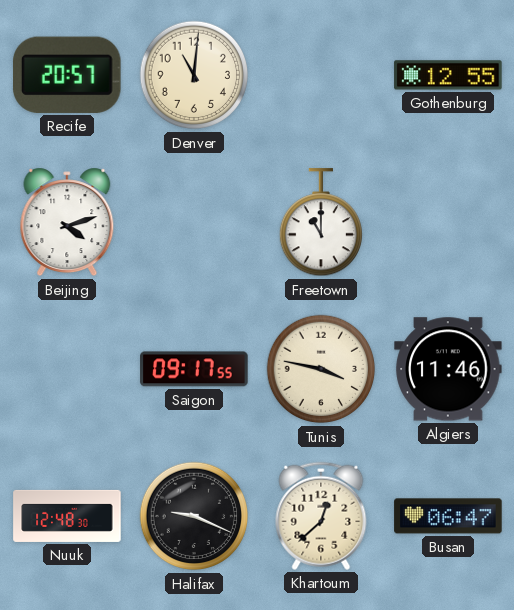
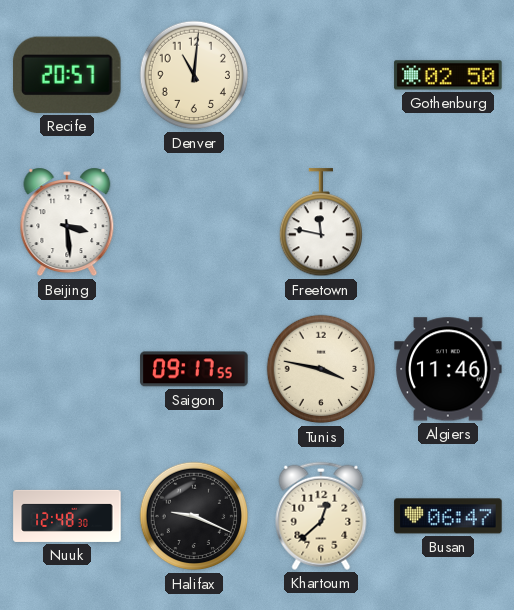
Gothenburg: 12:55 -> 02:50 (448, 75)
Beijing: 4:12 -> 3:29 (67, 222)
Freetown: 11:00 -> 11:47 (320, 223)
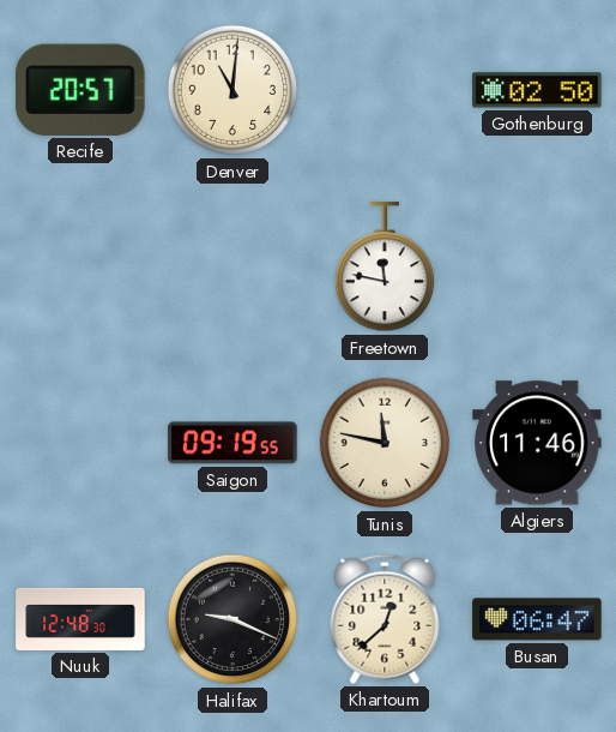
Beijing: 3:29 -> none (67, 222)
Saigon: 09:17 -> 09:19 (232, 443)
Tunis: 3:47 -> 11:47 (385, 443)
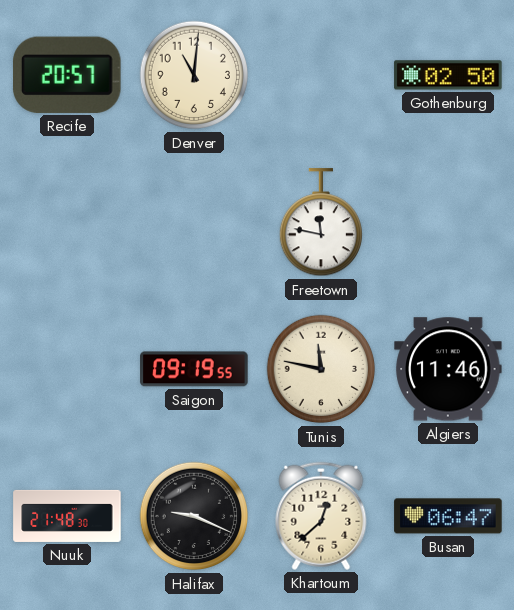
Nuuk: 12:48 -> 21:48 (67, 516)
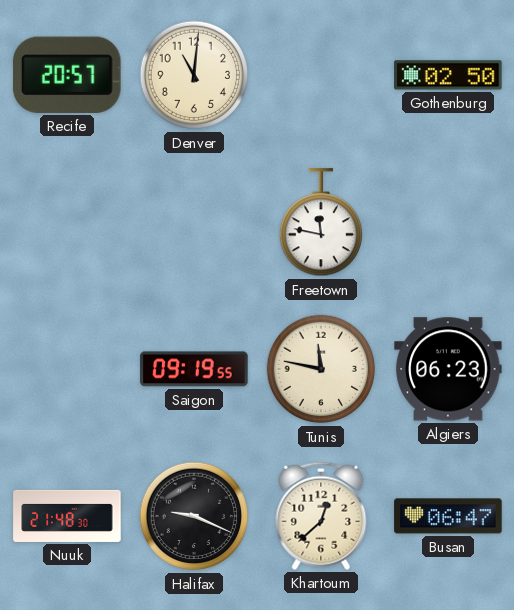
Algiers: 11:46 -> 06:23 (448, 369)
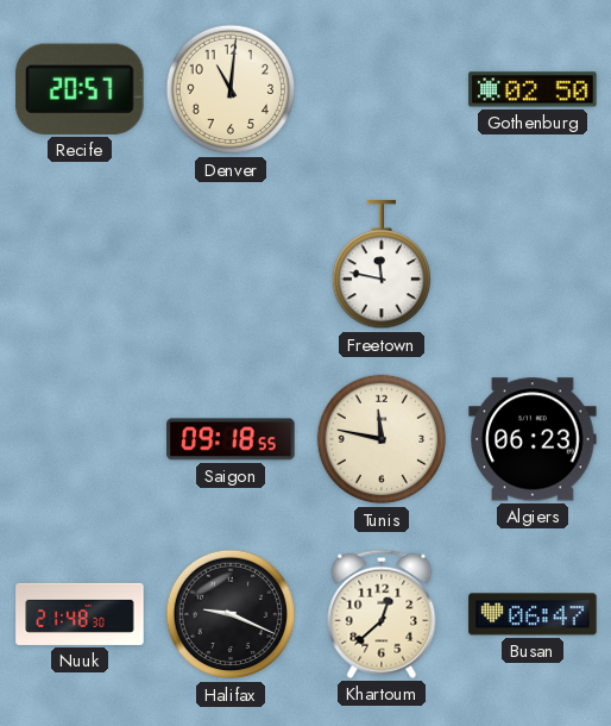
Saigon: 09:19 -> 09:18 (231, 439)
